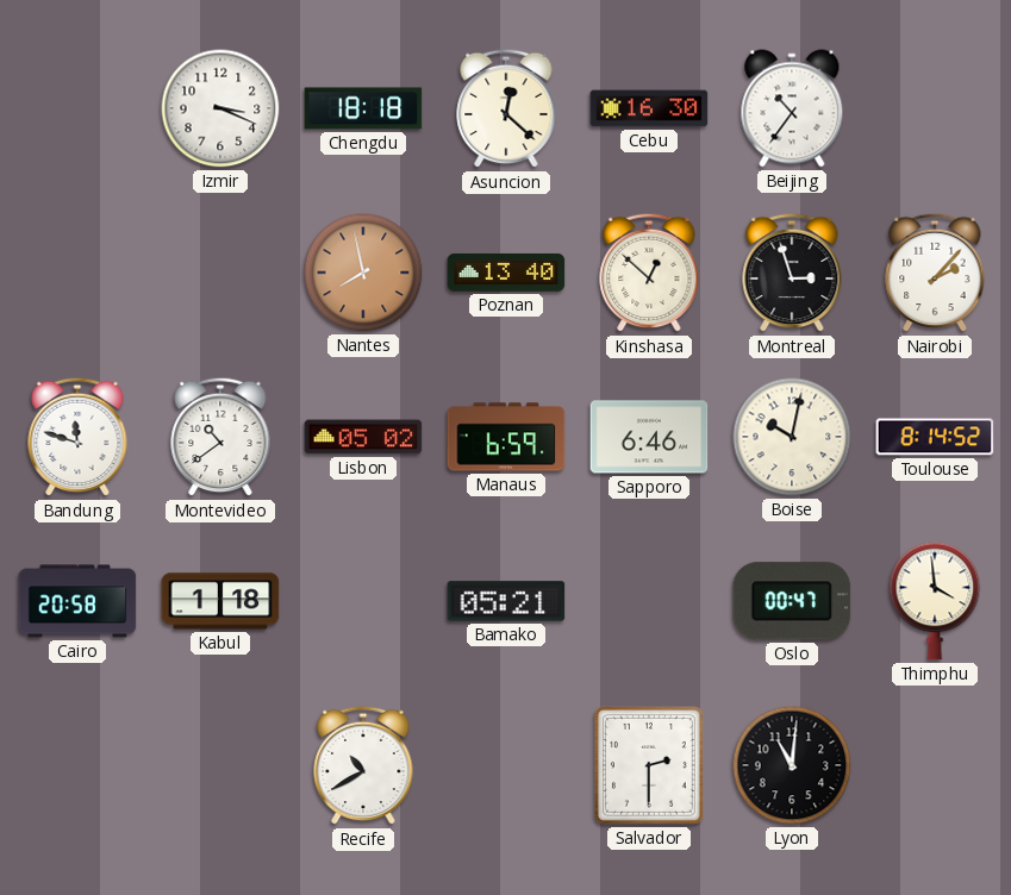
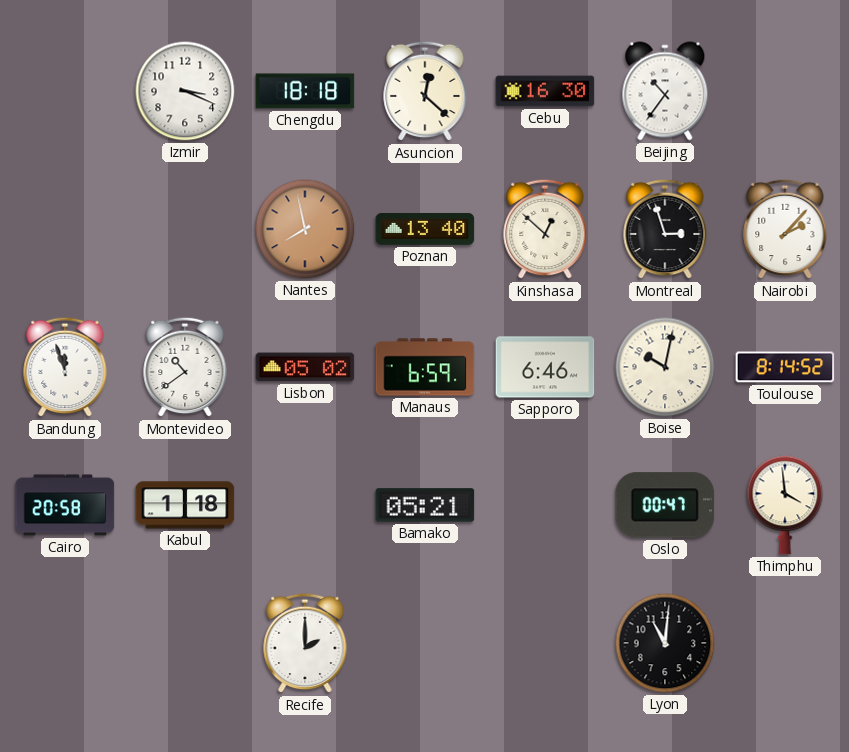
Bandung: 11:48 -> 11:57 (65, 367)
Recife: 10:40 -> 2:00 (305, 643)
Salvador: 2:30 -> none (649, 765)
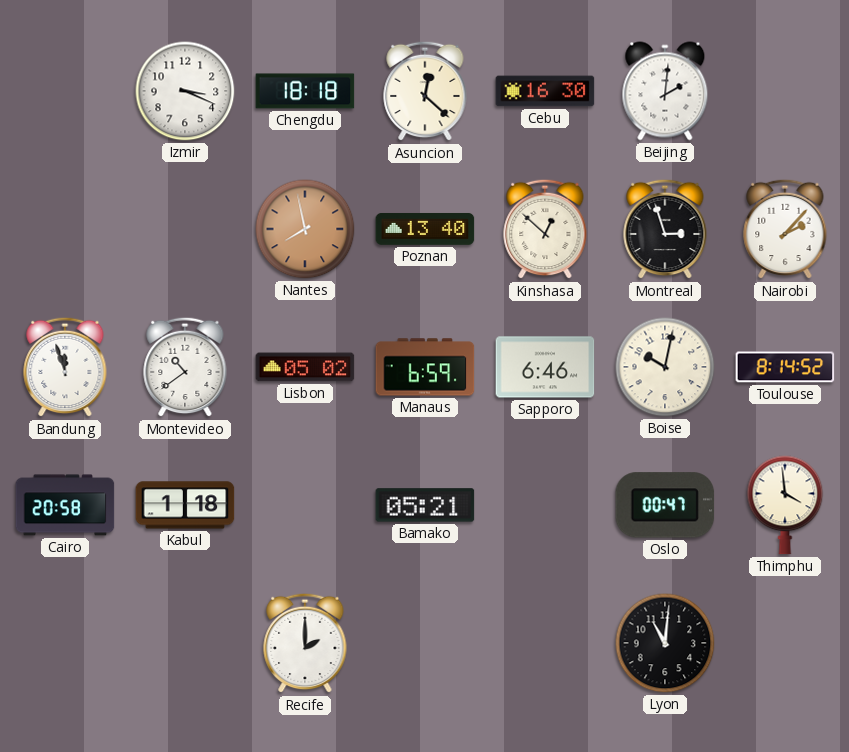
Beijing: 10:36 -> 2:01 (665, 91)
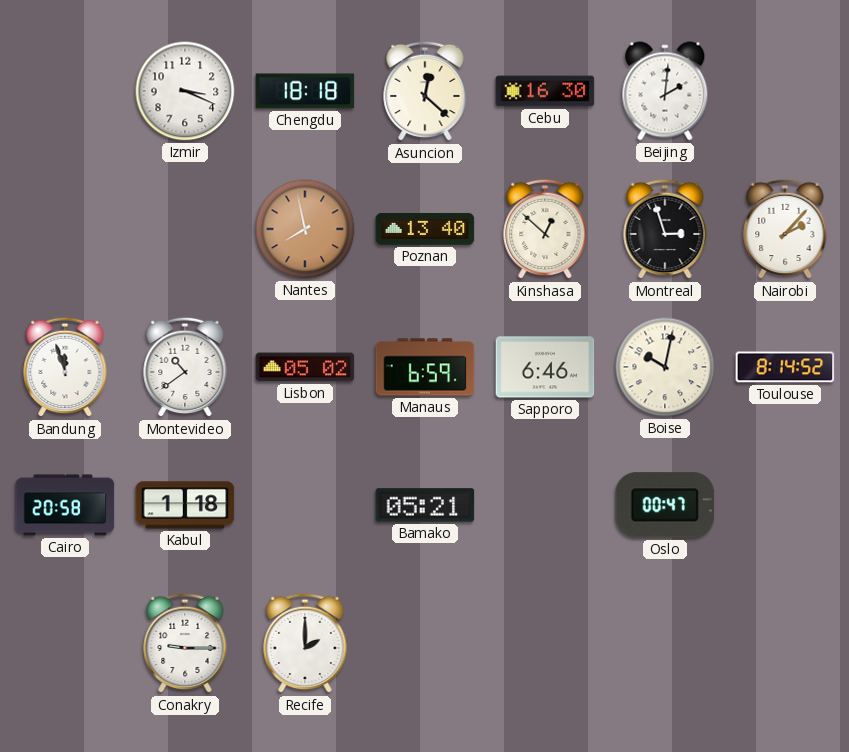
Thimphu: 3:59 -> none (785, 505)
Conakry: none -> 9:15 (185, 643)
Lyon: 11:01 -> none (665, 643)
